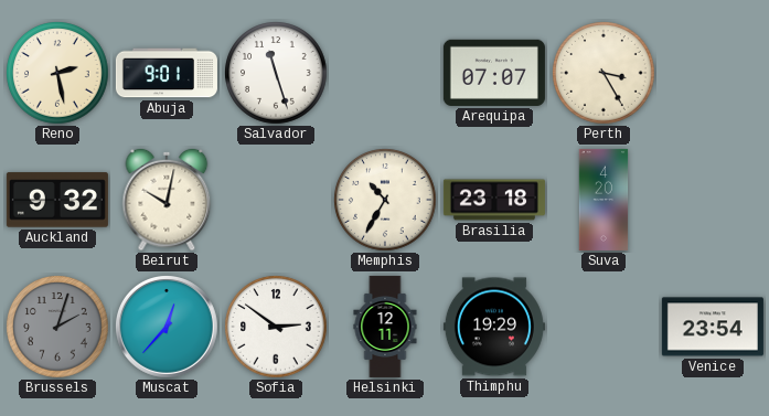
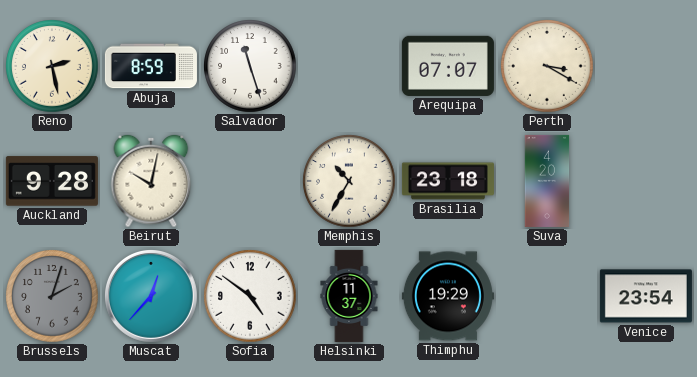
Abuja: 9:01 -> 8:59 (151, 66)
Perth: 3:25 -> 3:20 (547, 66)
Auckland: 9:32 -> 9:28 (52, 181)
Sofia: 2:51 -> 4:51 (250, 296)
Helsinki: 12:11 -> 11:37 (349, 296)
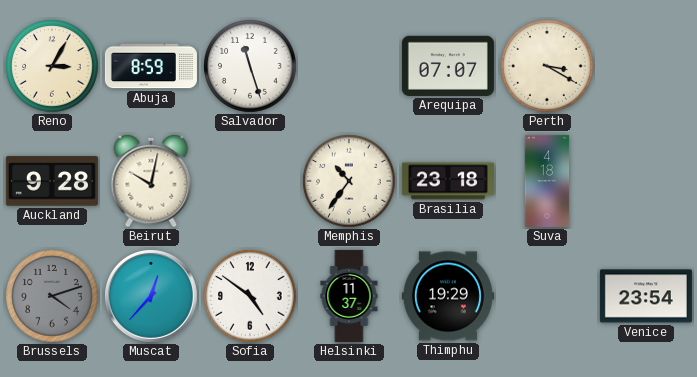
Reno: 2:28 -> 3:05 (52, 66)
Memphis: 10:35 -> 10:36 (349, 181)
Suva: 4:20 -> 4:18 (547, 181)
Brussels: 2:03 -> 4:12 (52, 296)
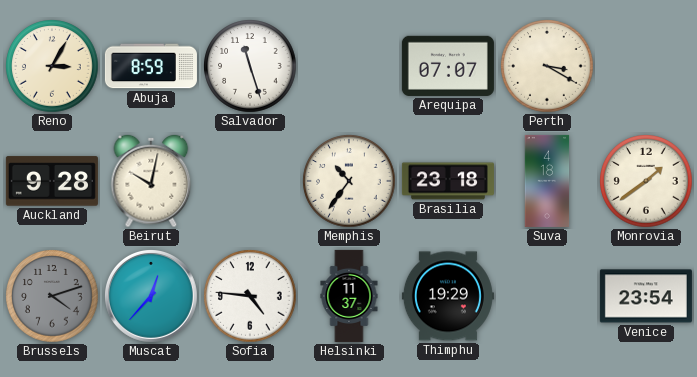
Monrovia: none -> 1:39 (646, 181)
Sofia: 4:51 -> 4:46 (250, 296)
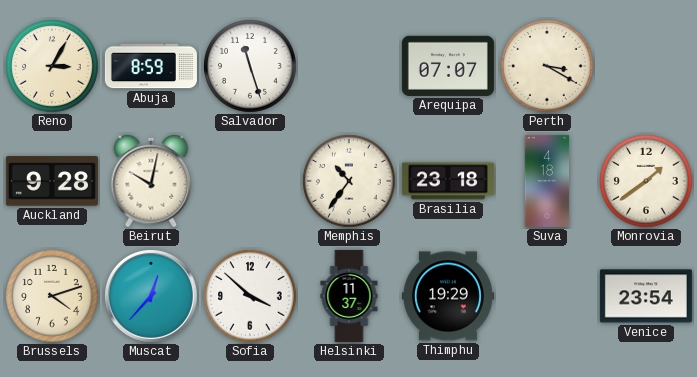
Brussels dial: grey -> cream (52, 296)
Sofia: 4:46 -> 3:52 (250, 296)
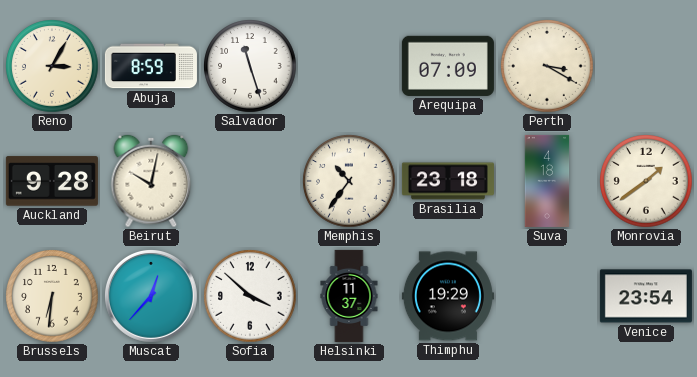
Arequipa: 07:07 -> 07:09 (448, 66)
Brussels: 4:12 -> 6:31 (52, 296)
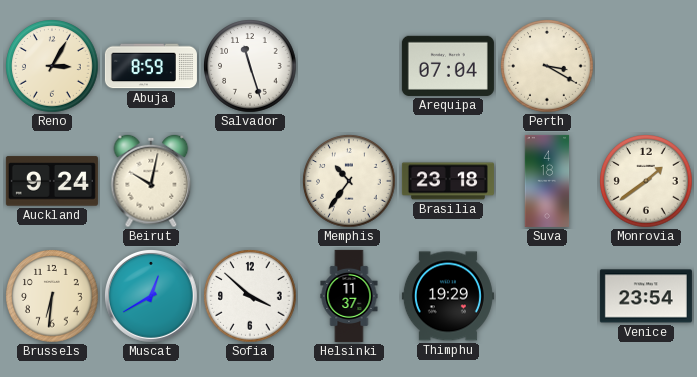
Arequipa: 07:09 -> 07:04 (448, 66)
Auckland: 9:28 -> 9:24 (52, 181)
Muscat: 12:37 -> 12:40 (152, 297)
